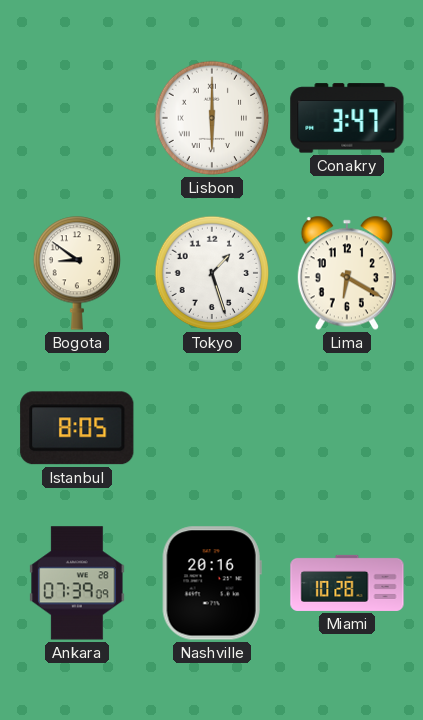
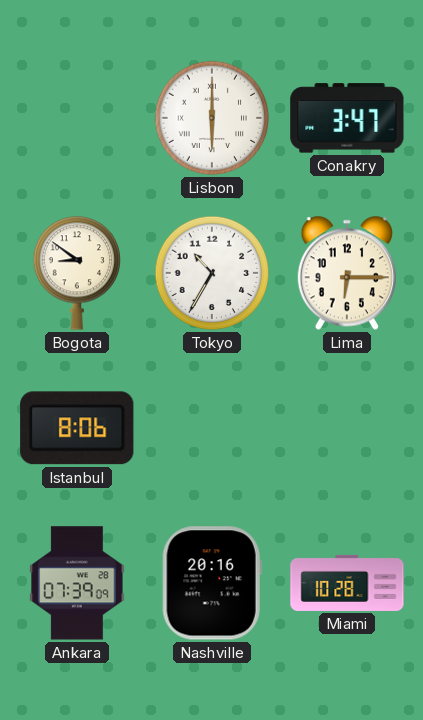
Tokyo: 1:27 -> 10:35 (212, 273)
Lima: 6:20 -> 6:15 (347, 273)
Istanbul: 8:05 -> 8:06 (77, 428)
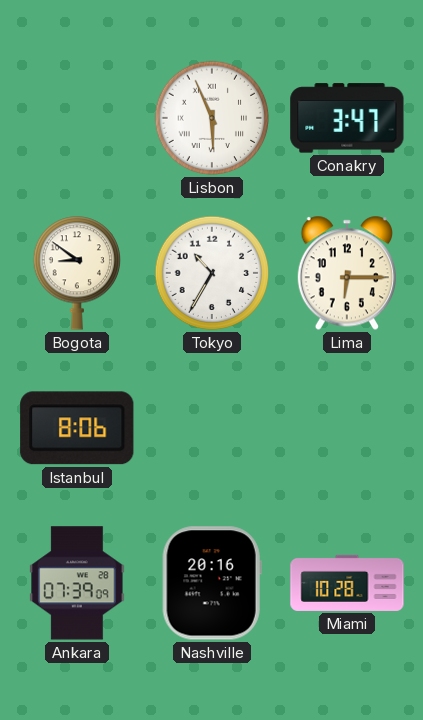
Lisbon: 6:00 -> 5:56 (212, 118)
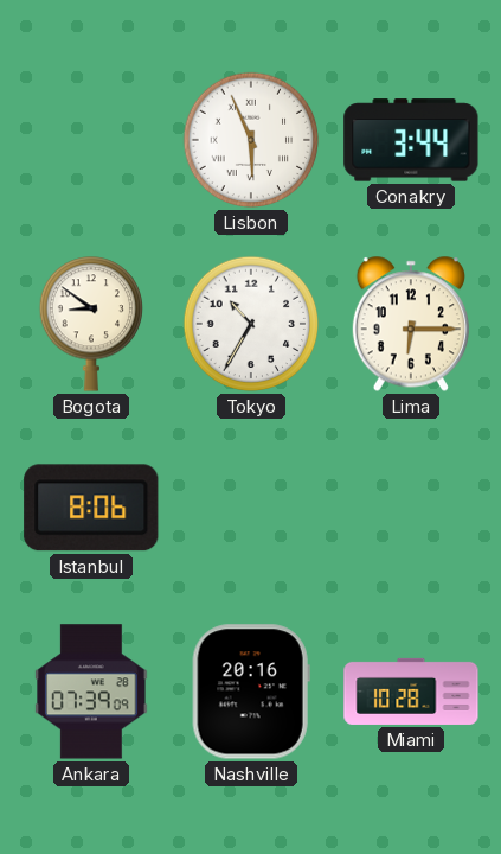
Conakry: 3:47 -> 3:44 (411, 140)
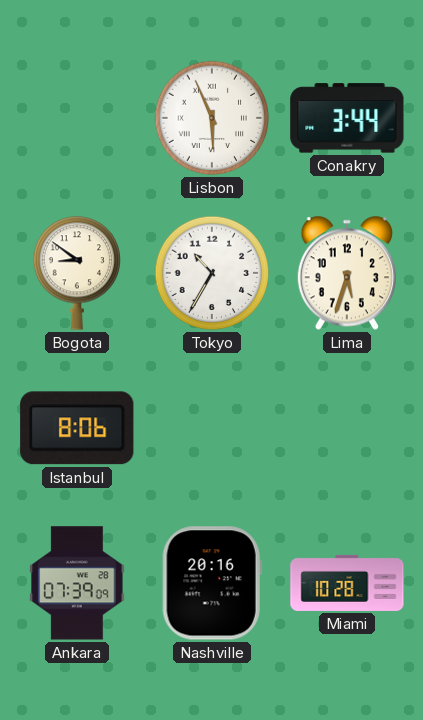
Lima: 6:15 -> 5:33 (347, 273)
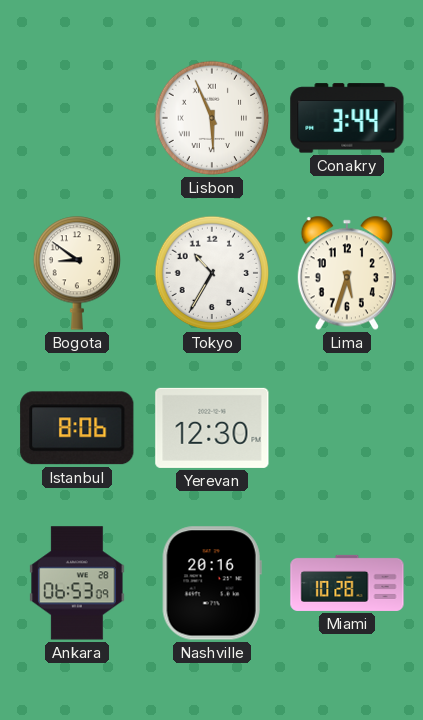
Yerevan: none -> 12:30 (212, 428)
Ankara: 07:39 -> 06:53 (77, 583)
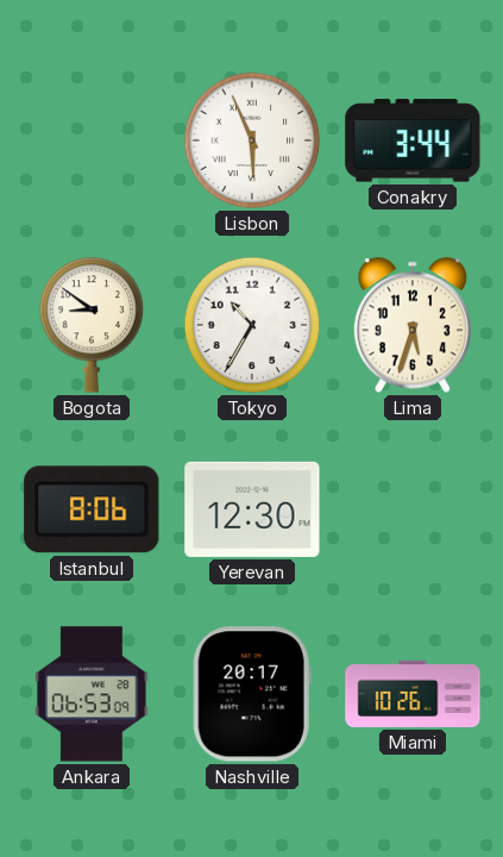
Nashville: 20:16 -> 20:17 (252, 694)
Miami: 10:28 -> 10:26 (413, 694)
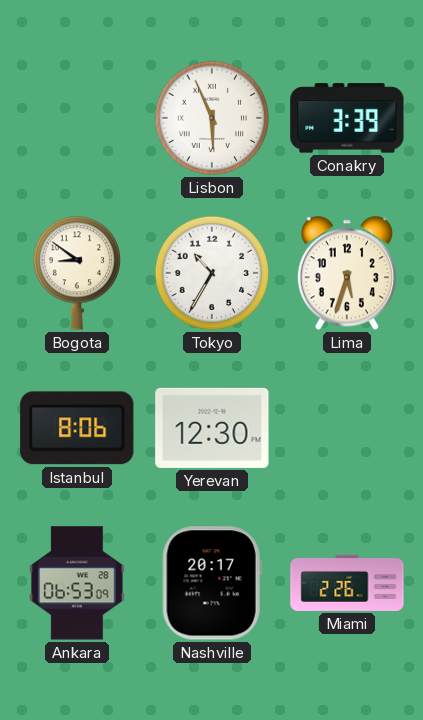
Conakry: 3:44 -> 3:39 (347, 118)
Miami: 10:26 -> 2:26 (347, 583)
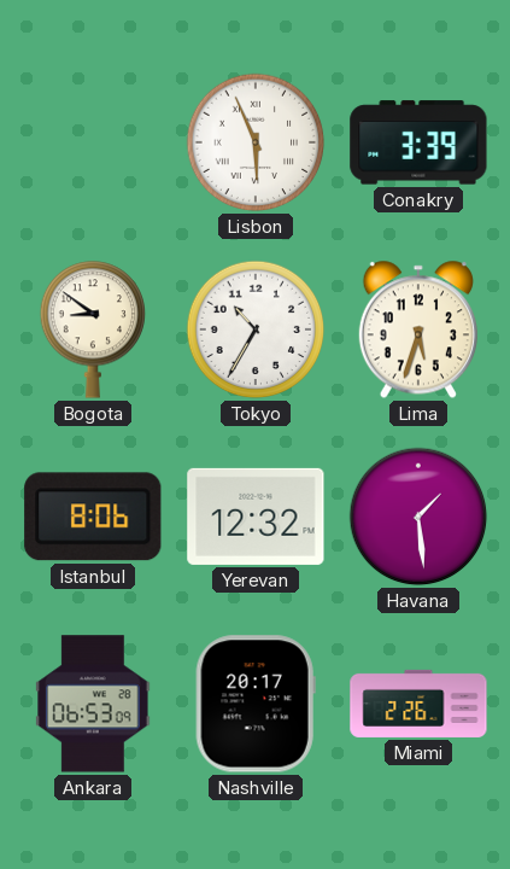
Yerevan: 12:30 -> 12:32 (256, 517)
Havana: none -> 1:29 (418, 517)
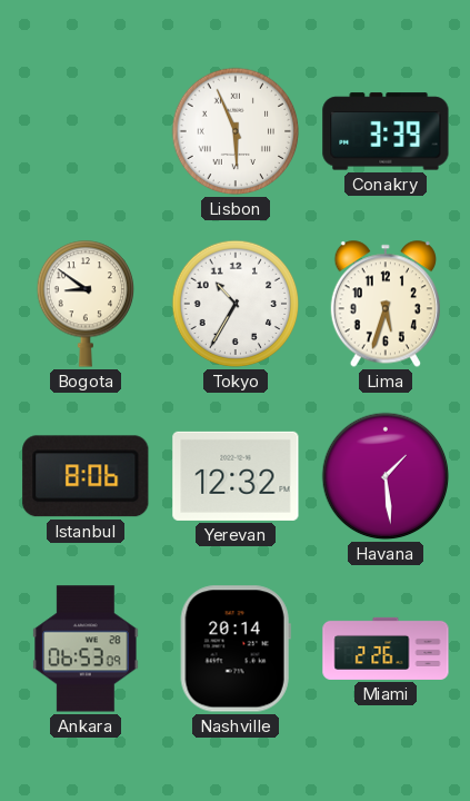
Nashville: 20:17 -> 20:14 (236, 649)
